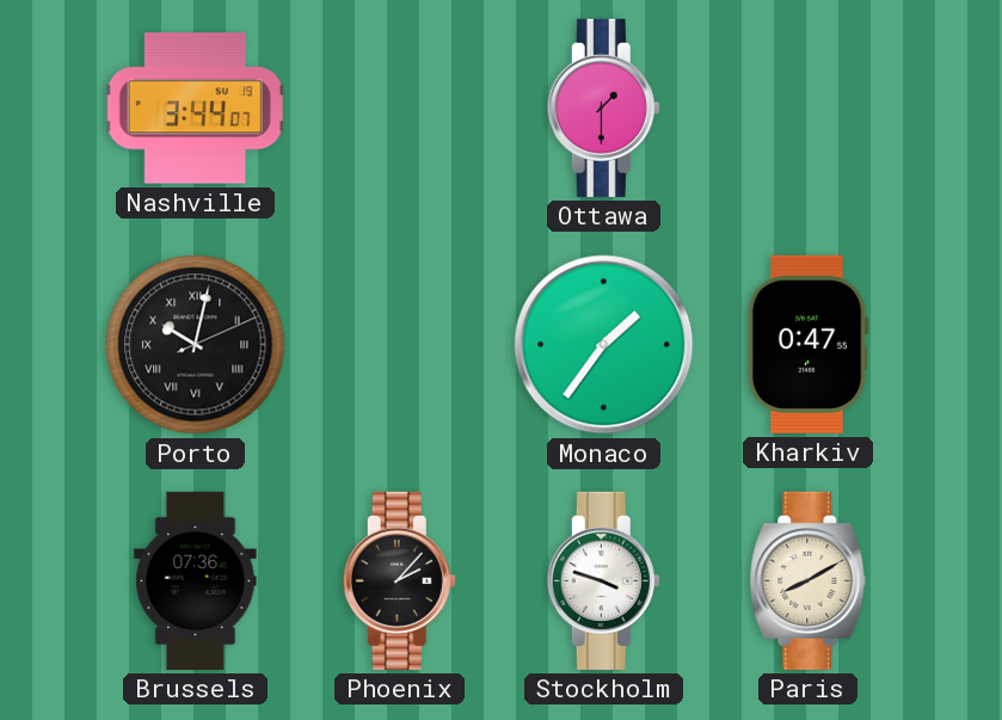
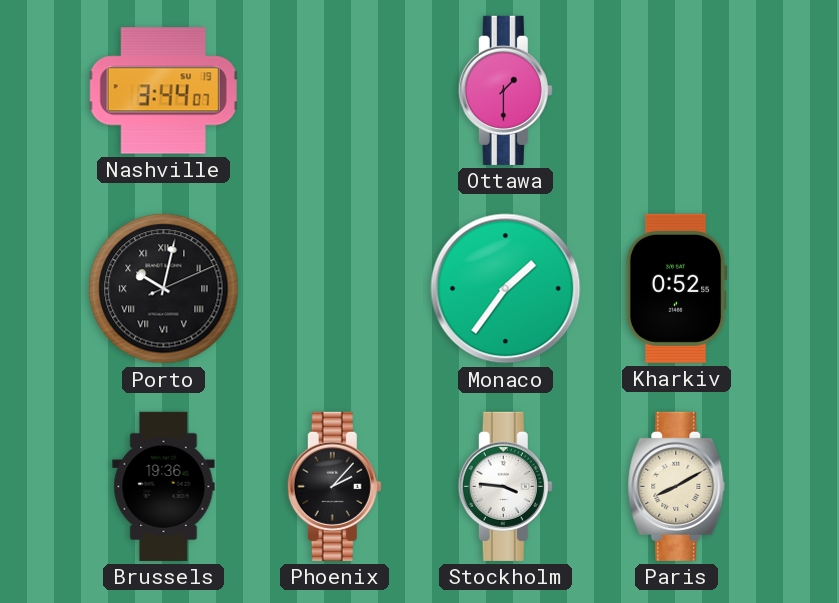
Kharkiv: 0:47 -> 0:52 (676, 288)
Brussels: 07:36 -> 19:36 (164, 486)
Stockholm: 3:48 -> 3:46 (505, 486)
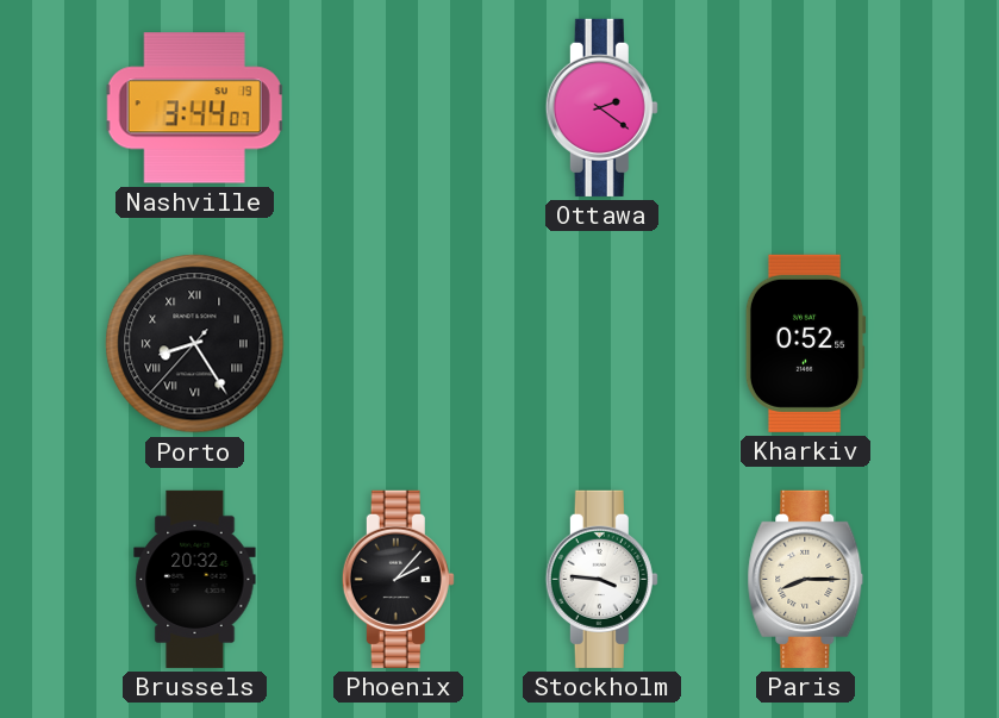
Ottawa: 1:30 -> 2:21 (601, 107)
Porto: 10:02 -> 8:24 (195, 344)
Monaco: 1:36 -> none (506, 289)
Brussels: 19:36 -> 20:32 (195, 579)
Paris: 8:10 -> 8:15 (806, 579)
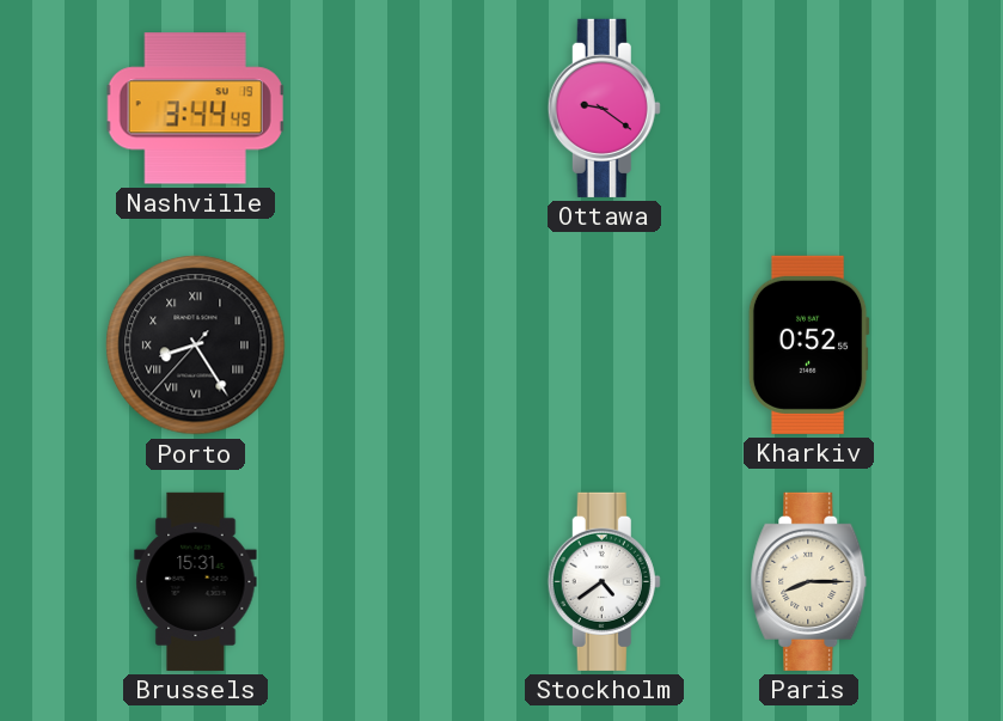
Nashville: 3:44:07 -> 3:44:49 (196, 109)
Ottawa: 2:21 -> 9:21 (604, 108)
Brussels: 20:32 -> 15:31 (196, 581)
Phoenix: 2:07 -> none (398, 579)
Stockholm: 3:46 -> 4:39 (604, 581)
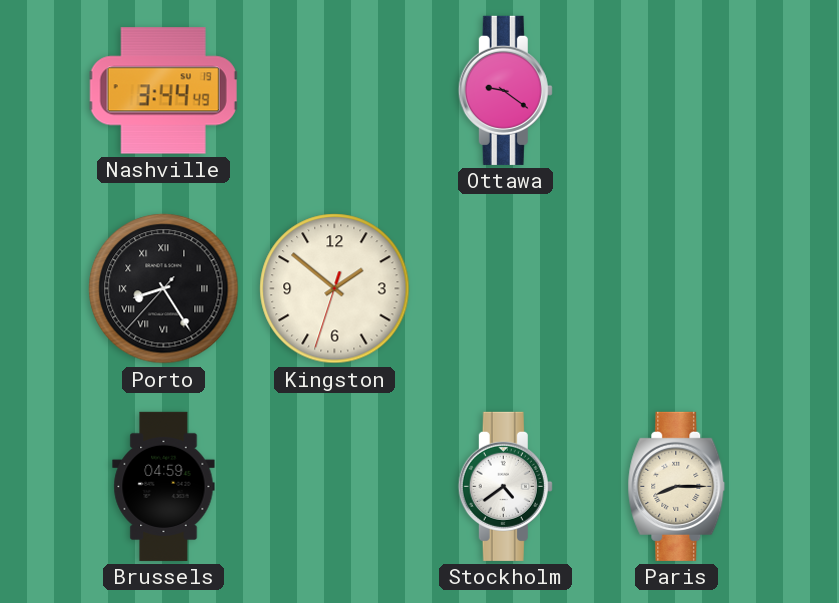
Kingston: none -> 1:51 (335, 289)
Kharkiv: 0:52 -> none (808, 344)
Brussels: 15:31 -> 04:59 (164, 486)
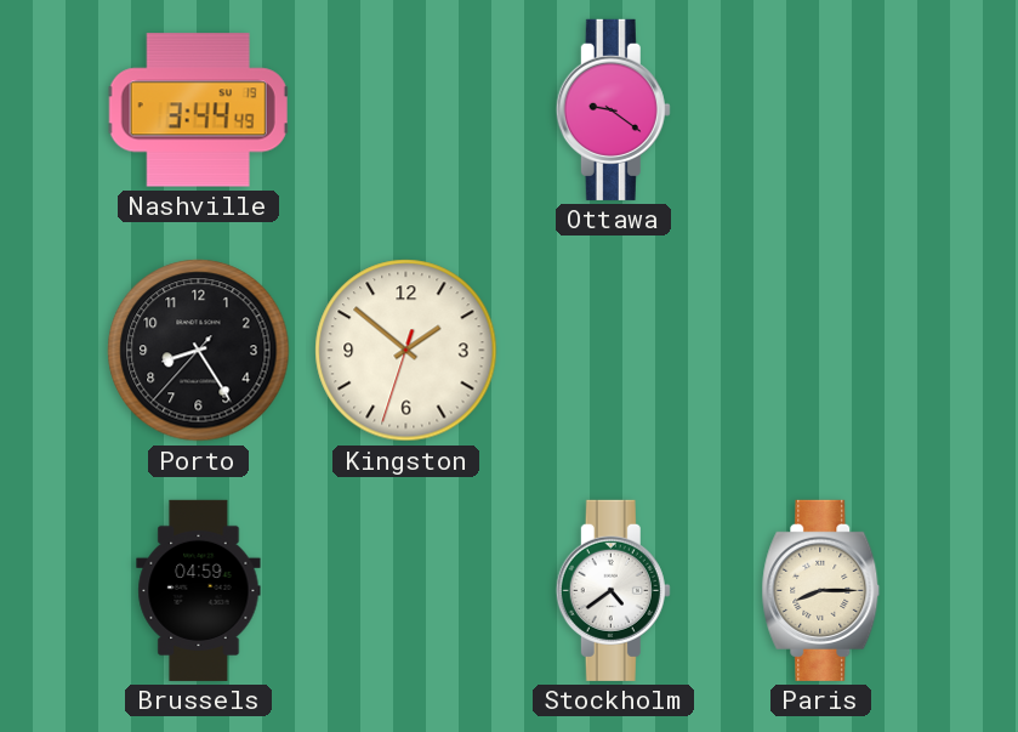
Porto numerals: Roman -> Arabic (199, 351)
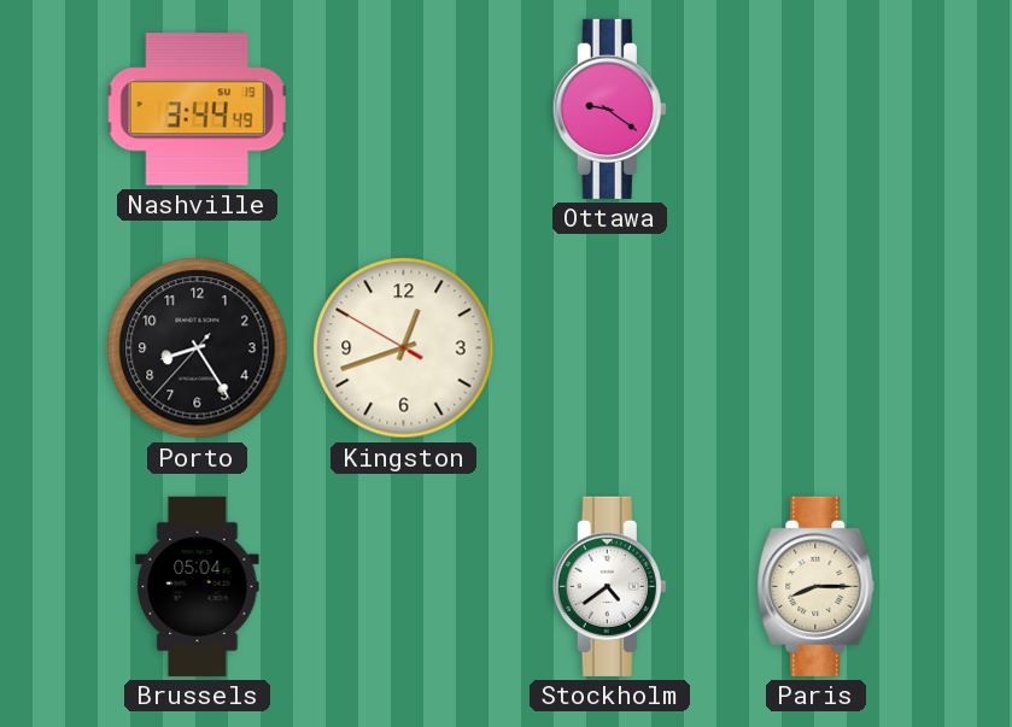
Kingston: 1:51 -> 12:41 (404, 348)
Brussels: 04:59 -> 05:04 (198, 586)
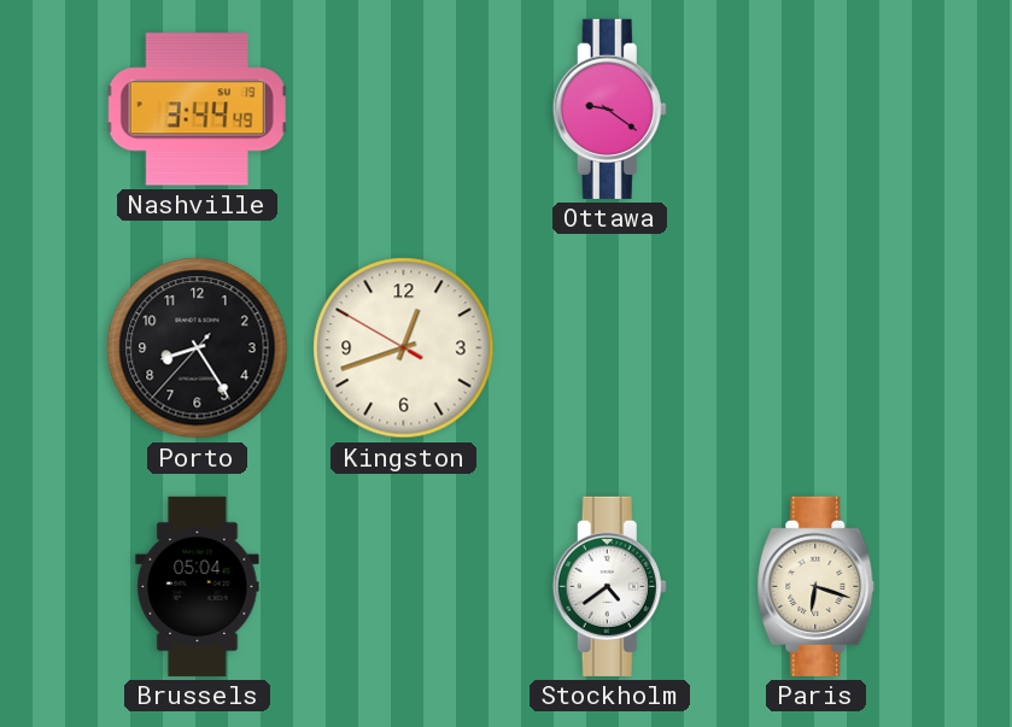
Paris: 8:15 -> 6:18 (817, 586)
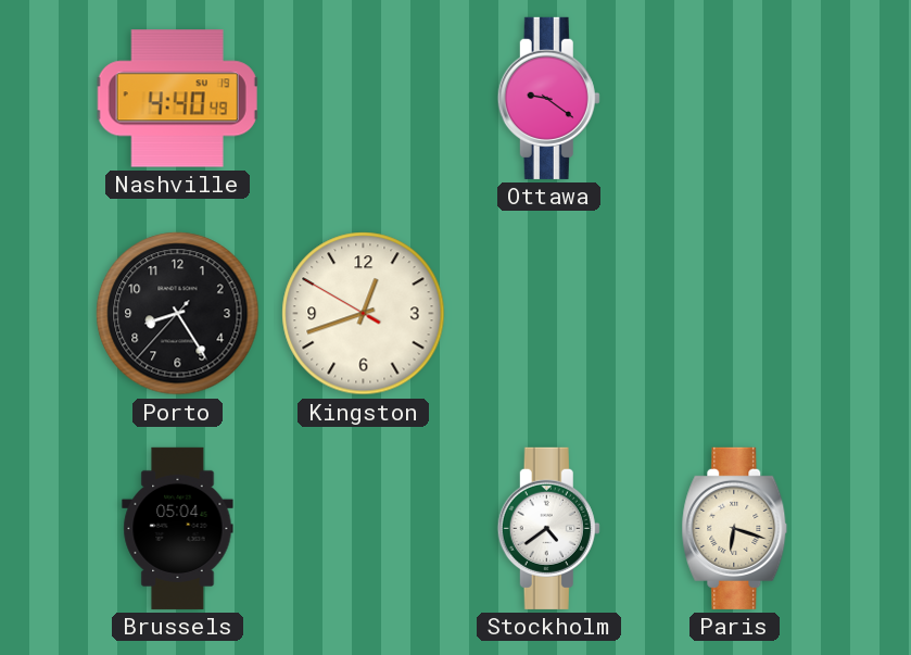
Nashville: 3:44 -> 4:40 (178, 99)
